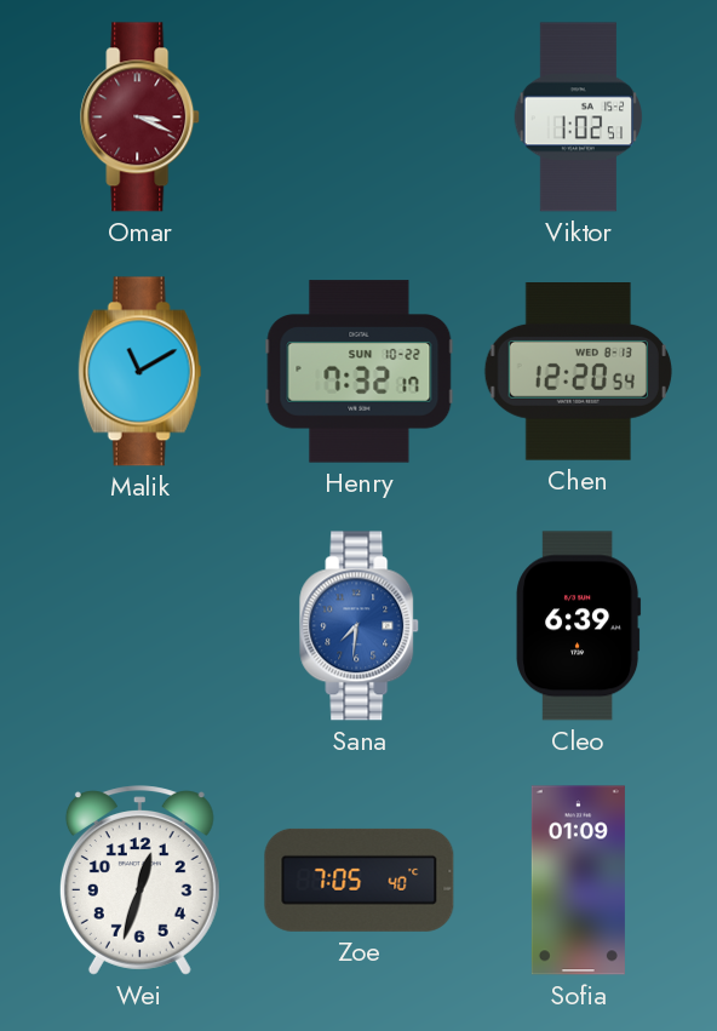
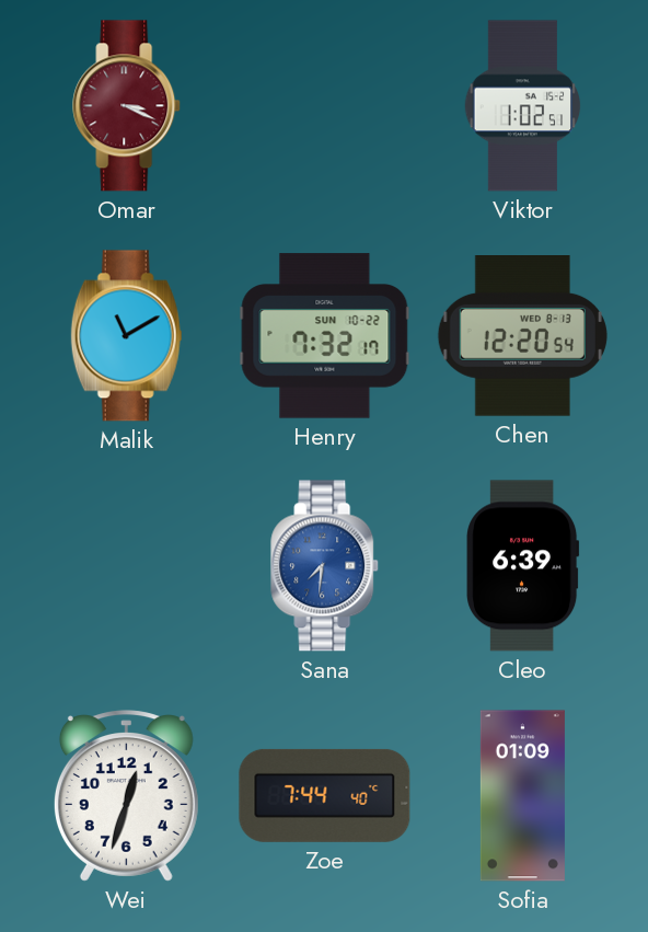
Zoe: 7:05 -> 7:44 (325, 795)
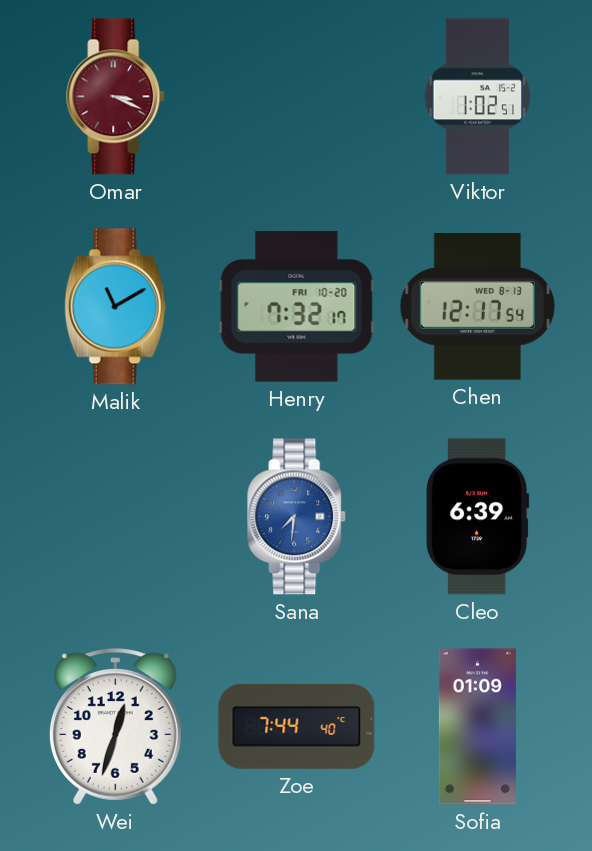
Henry date: SUN 10-22 -> FRI 10-20 (297, 307)
Chen: 12:20 -> 12:17 (477, 307)
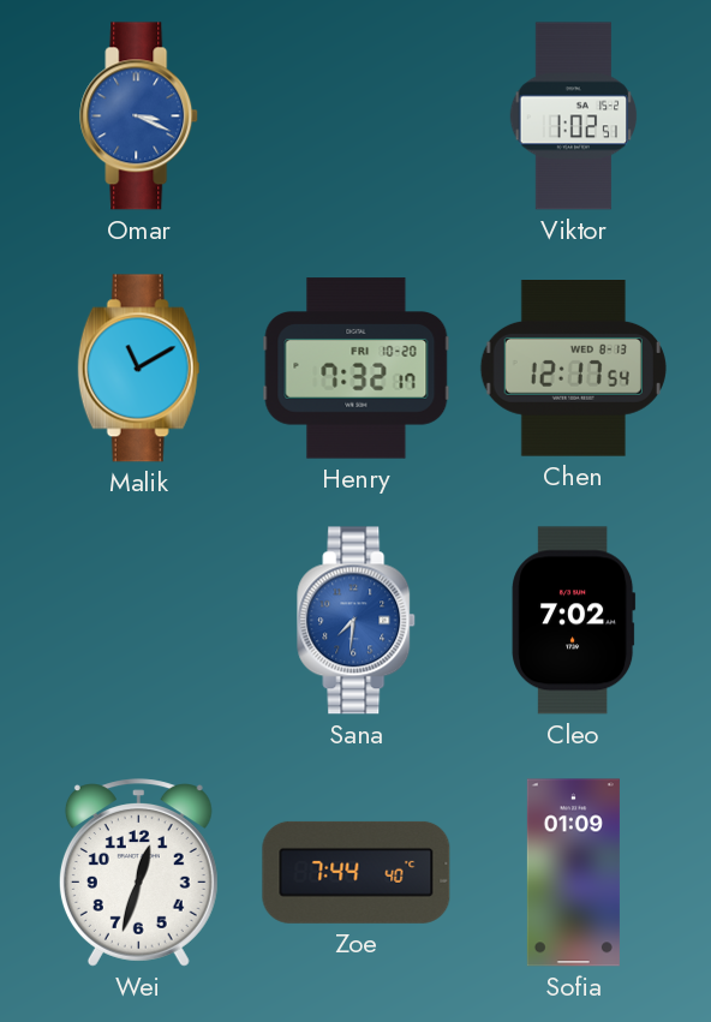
Omar dial: burgundy -> blue (139, 116)
Cleo: 6:39 -> 7:02 (574, 621)
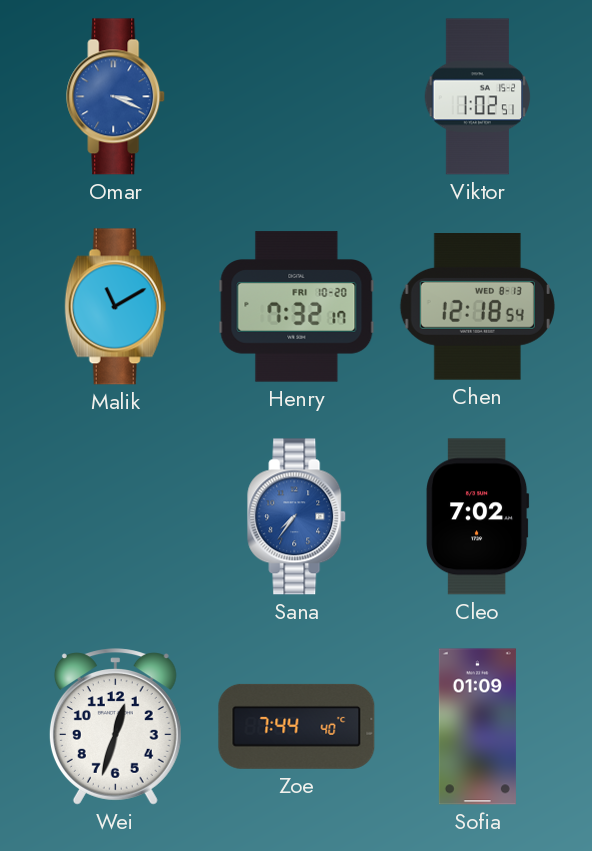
Chen: 12:17 -> 12:18 (477, 307)
Sana: 7:31 -> 7:36 (297, 517)
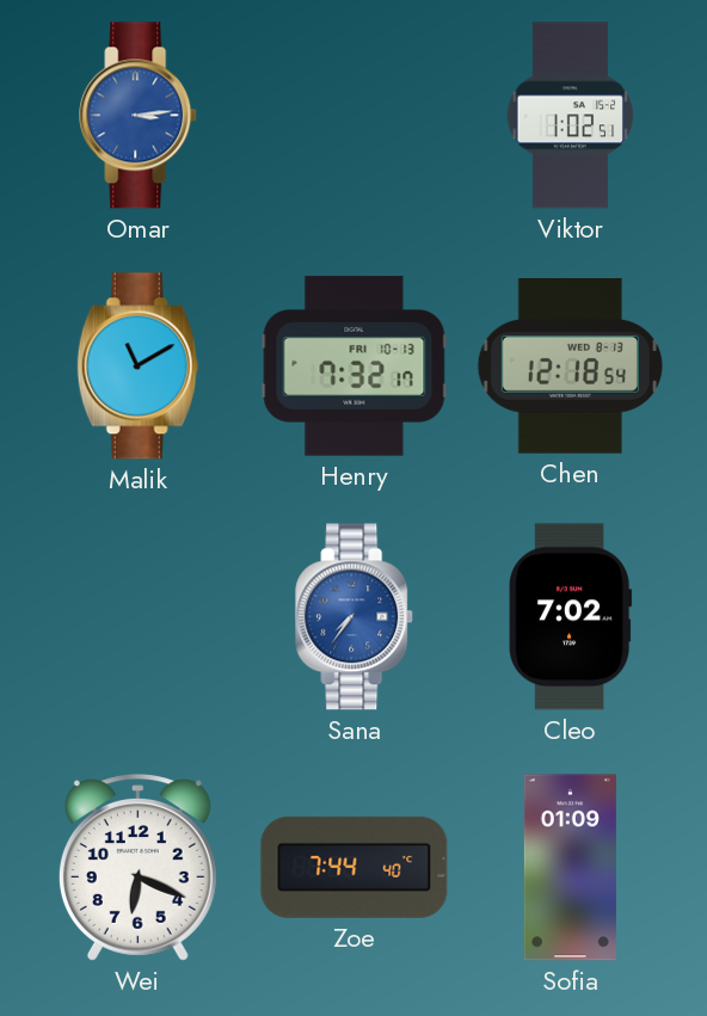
Omar: 3:19 -> 3:14 (139, 116)
Henry date: FRI 10-20 -> FRI 10-13 (355, 367)
Wei: 12:33 -> 6:19 (137, 868)
